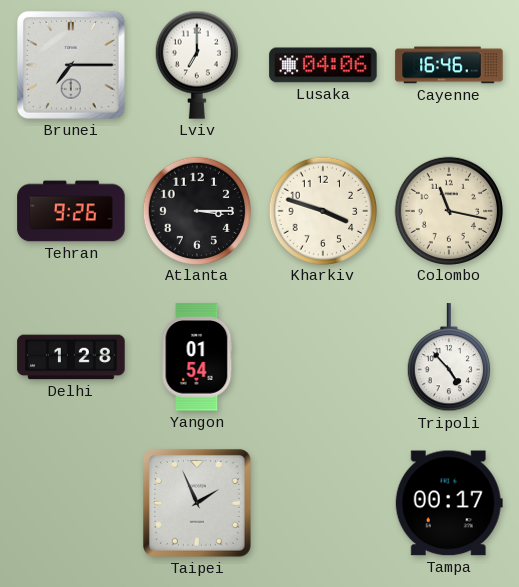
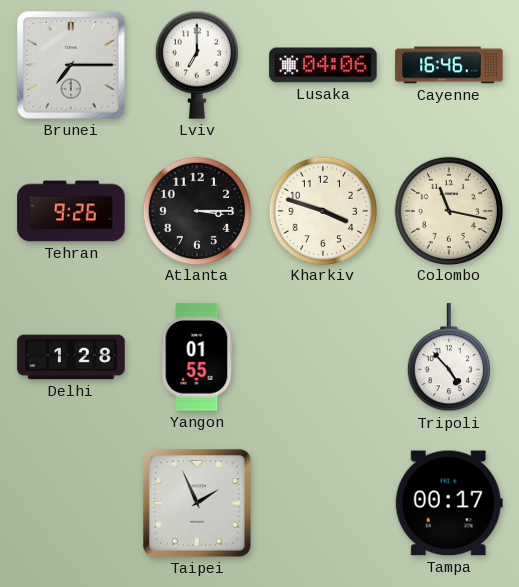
Yangon: 01:54 -> 01:55 (197, 357)
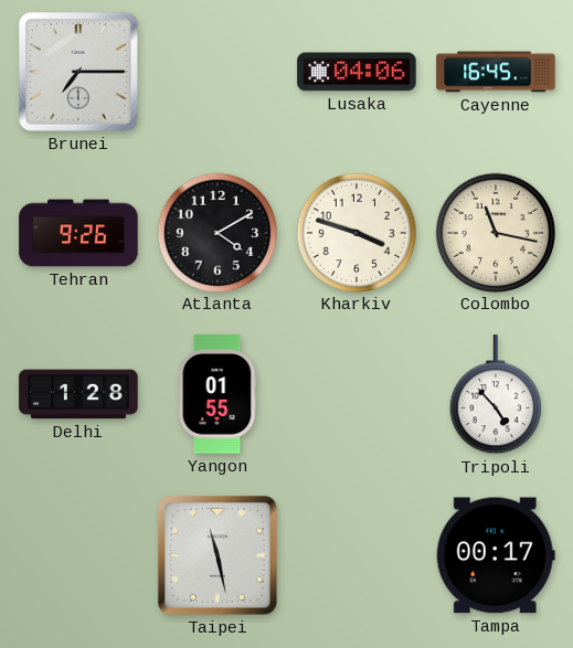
Lviv: 7:00 -> none (196, 65)
Cayenne: 16:46 -> 16:45 (496, 72)
Atlanta: 3:15 -> 4:10 (216, 232)
Taipei: 1:56 -> 11:28 (217, 555)
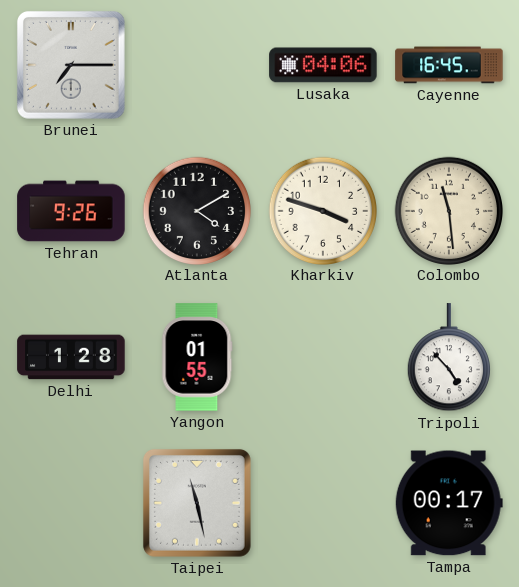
Colombo: 11:17 -> 11:29 (448, 210)
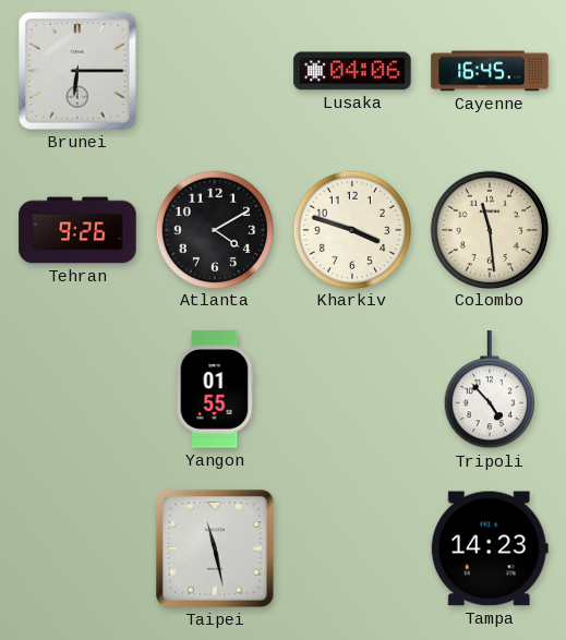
Brunei: 7:15 -> 6:15 (77, 71)
Delhi: 1:28 -> none (71, 357)
Tampa: 00:17 -> 14:23 (490, 548)
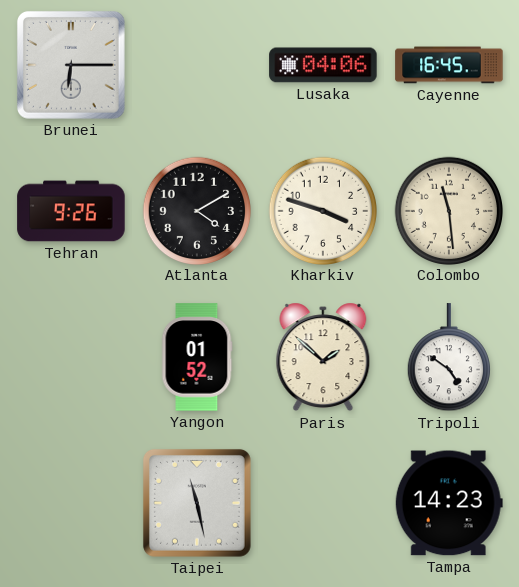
Yangon: 01:55 -> 01:52 (197, 357)
Paris: none -> 1:52 (323, 357)
Tripoli: 4:53 -> 4:51 (448, 358)
